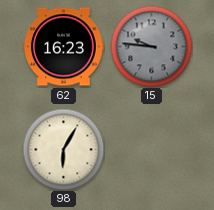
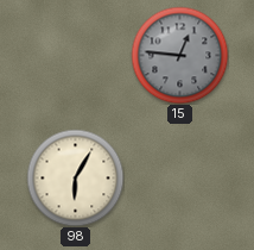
62: 16:23 -> none (64, 47)
15: 9:46 -> 12:46 (179, 55)
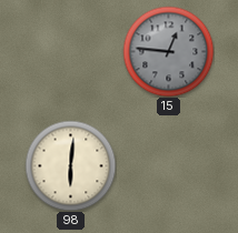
98: 6:05 -> 6:01 (70, 165)
